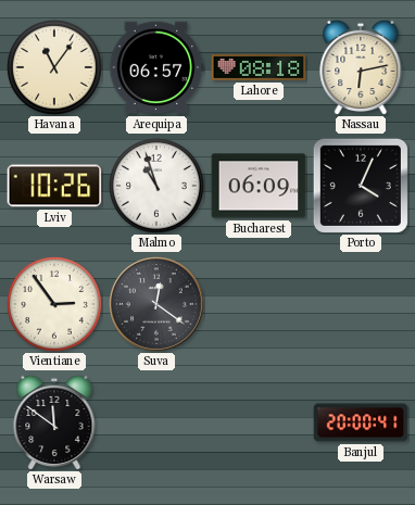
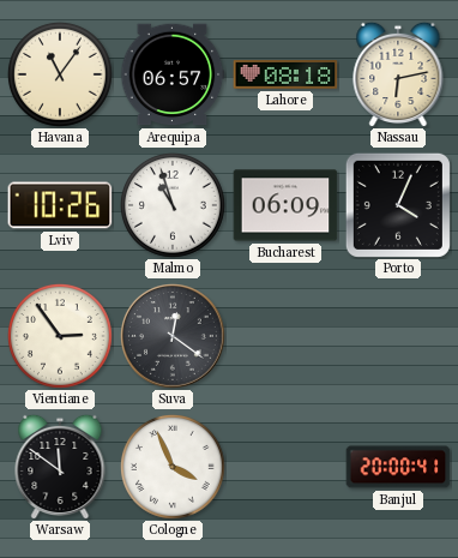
Cologne: none -> 3:56 (174, 468)
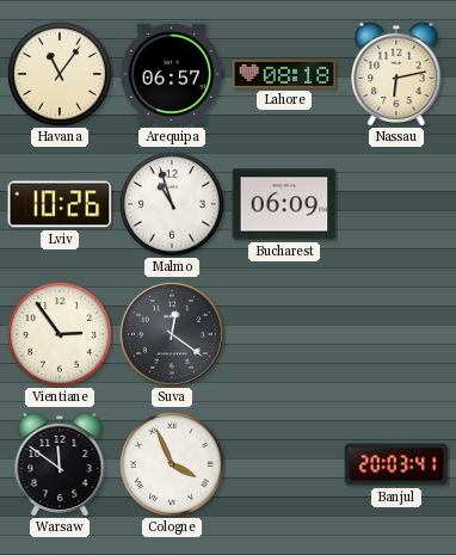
Porto: 4:04 -> none (398, 205)
Banjul: 20:00 -> 20:03 (396, 464)
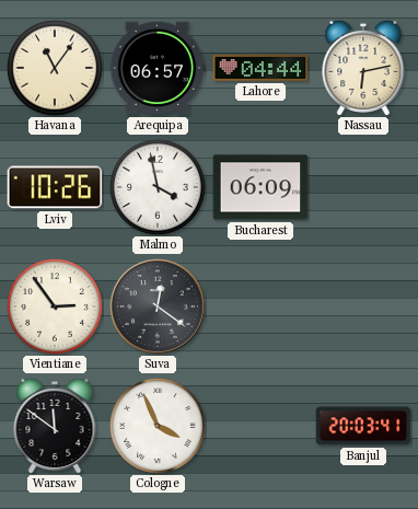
Lahore: 08:18 -> 04:44 (260, 69)
Malmo: 10:57 -> 3:58 (159, 188)
